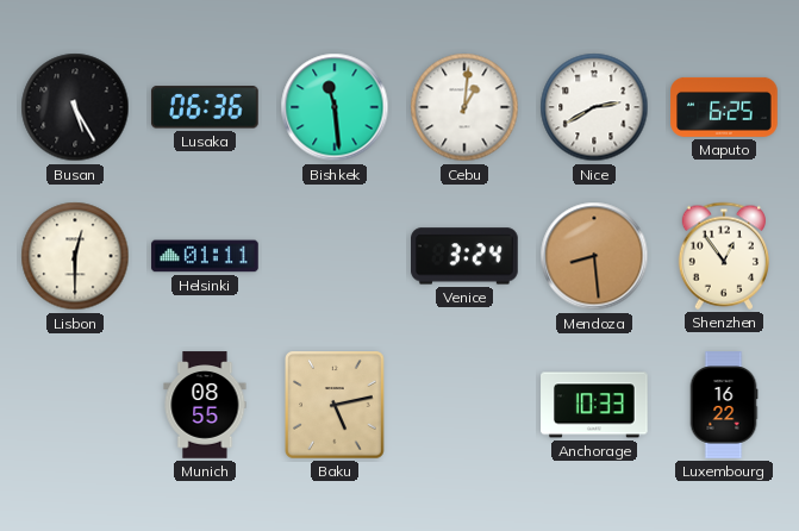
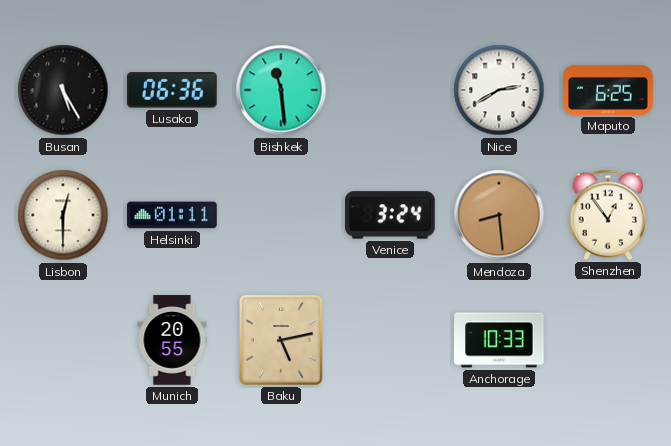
Cebu: 1:01 -> none (464, 107)
Munich: 08:55 -> 20:55 (172, 340)
Luxembourg: 16:22 -> none (724, 405)
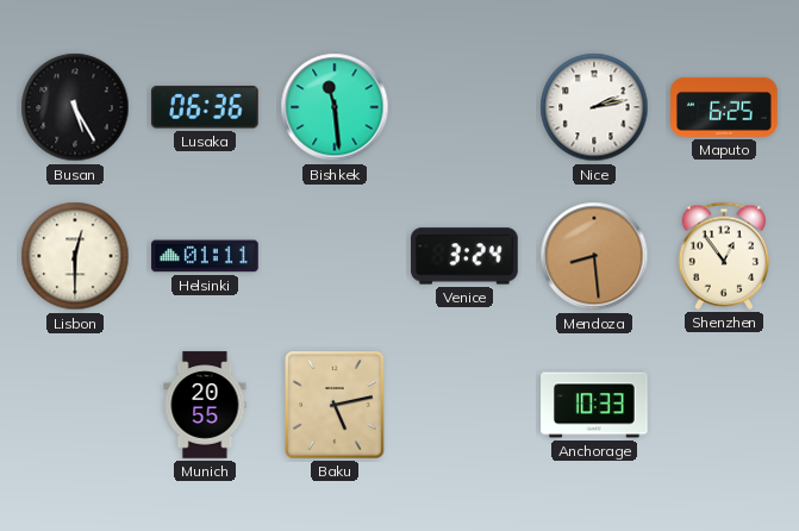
Nice: 2:40 -> 2:13 (594, 107)
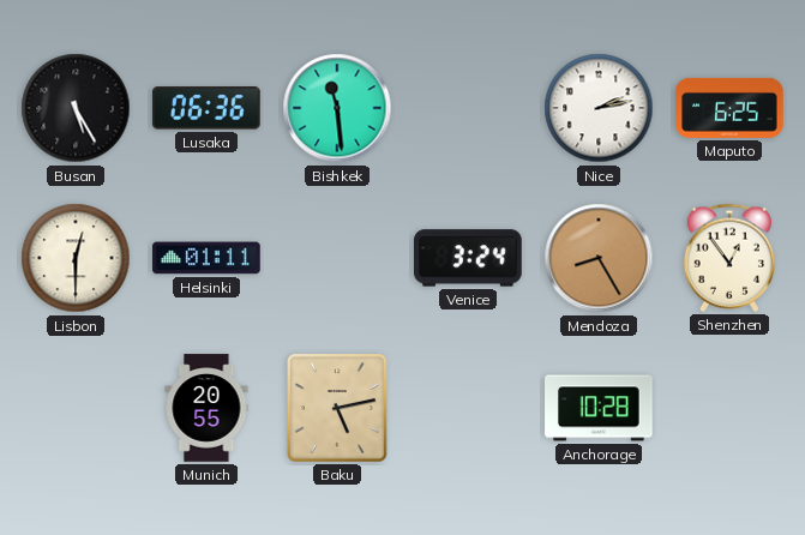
Mendoza: 8:29 -> 8:25 (599, 258)
Anchorage: 10:33 -> 10:28 (599, 408)
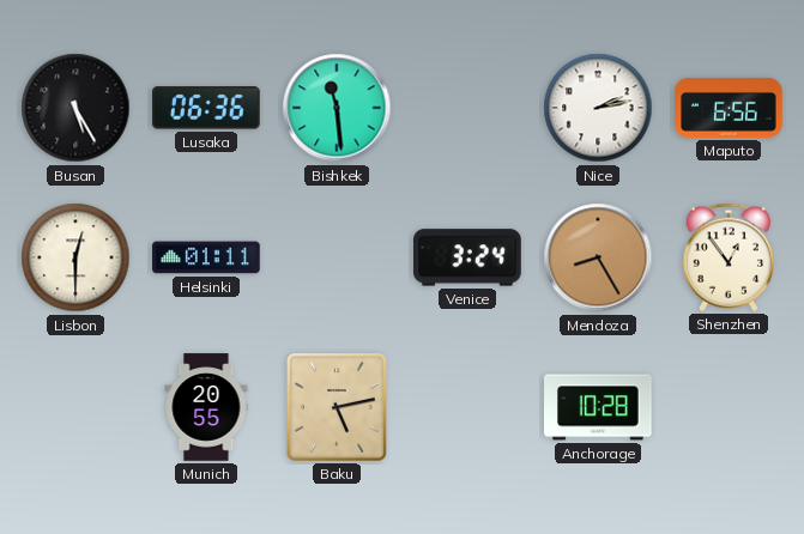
Maputo: 6:25 -> 6:56 (729, 108)
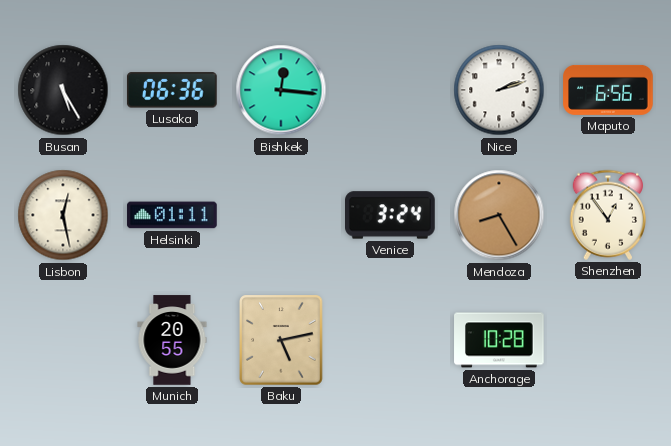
Bishkek: 11:29 -> 12:16 (281, 90)
Nice: 2:13 -> 2:12 (499, 90)
Lisbon: 12:30 -> 12:28 (63, 215)
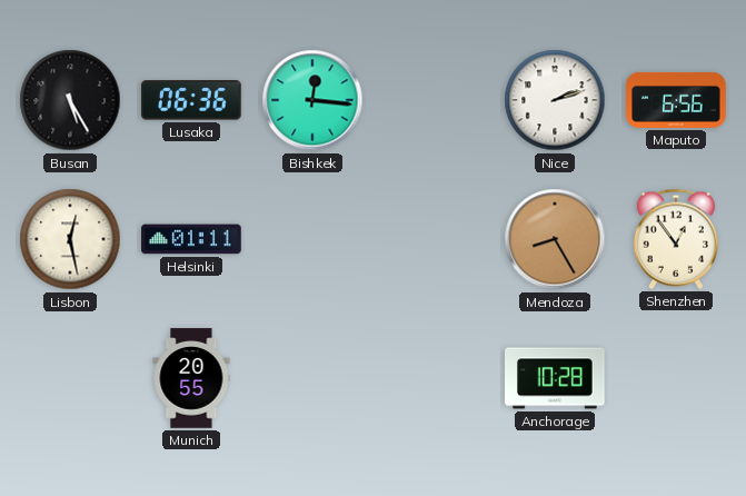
Venice: 3:24 -> none (391, 215)
Baku: 5:13 -> none (282, 341)
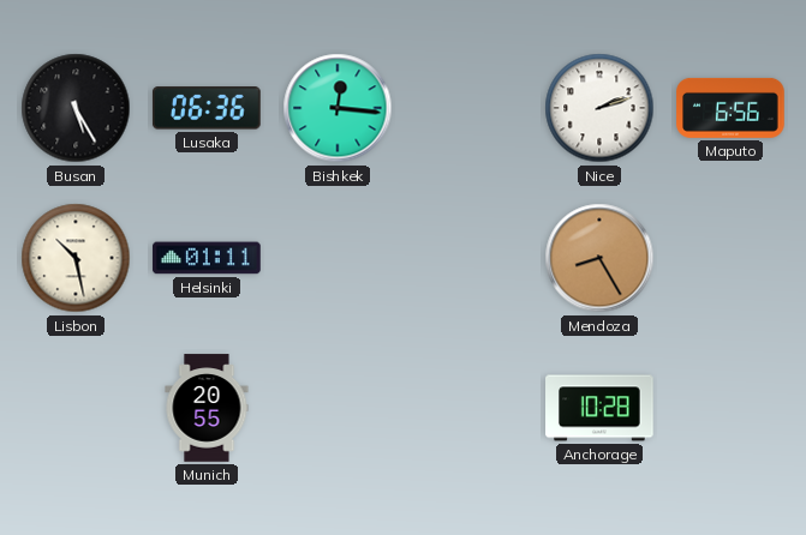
Lisbon: 12:28 -> 10:28 (76, 258)
Shenzhen: 12:54 -> none (676, 239)
